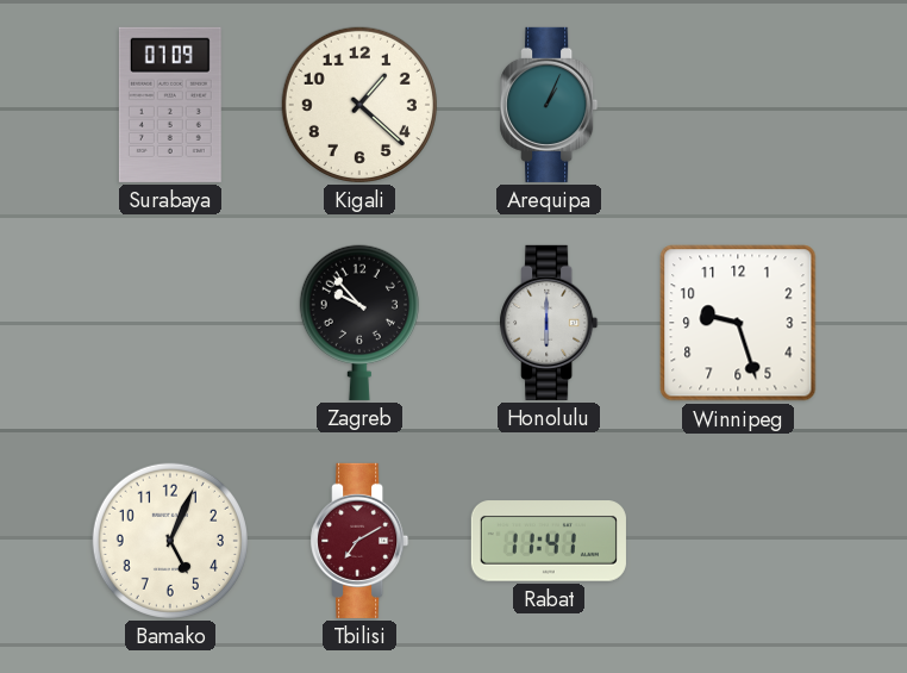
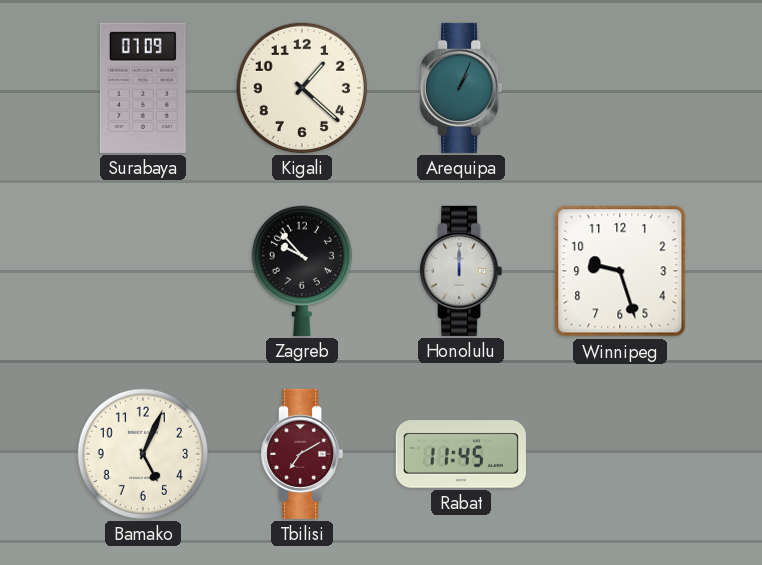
Honolulu: 6:00 -> 12:00 (461, 271)
Rabat: 11:41 -> 11:45 (461, 454)
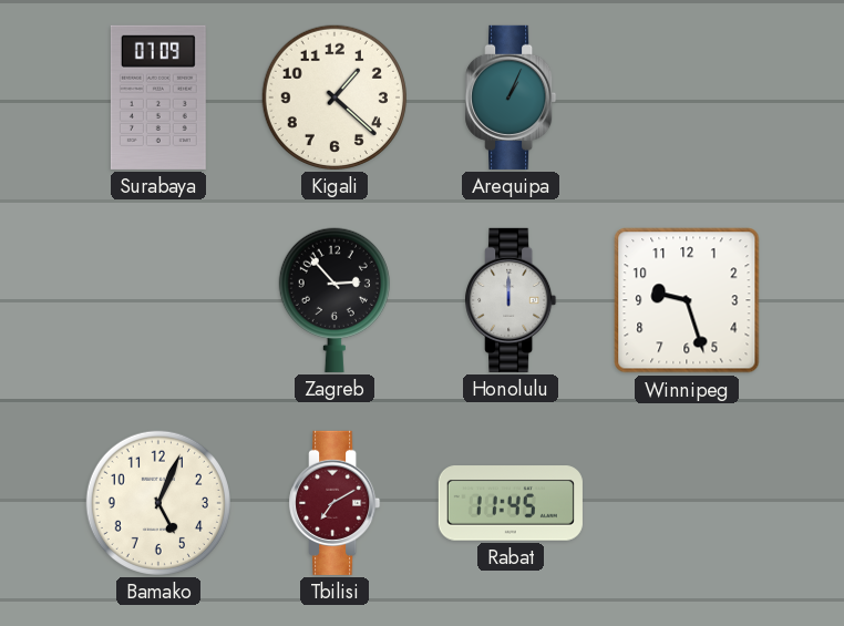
Zagreb: 9:53 -> 2:53 (334, 300)
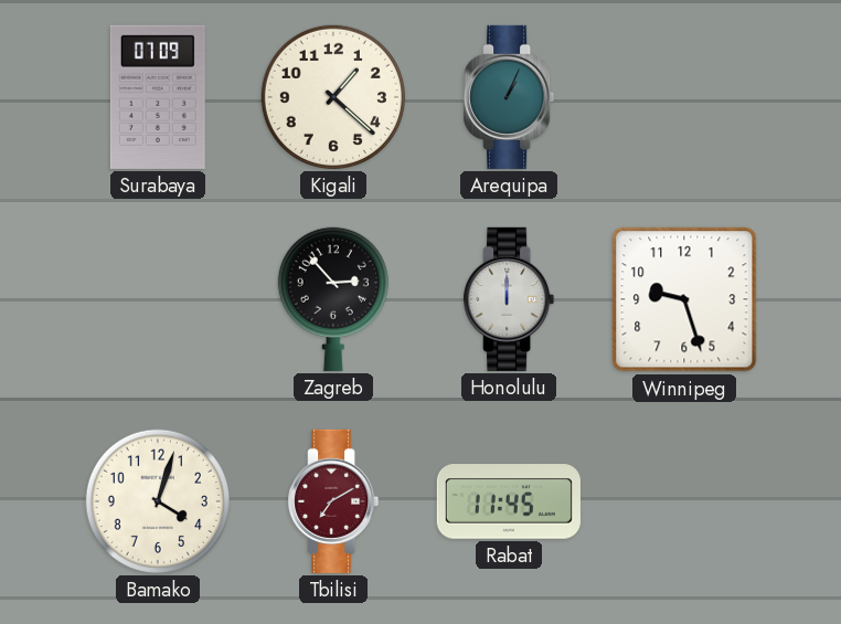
Bamako: 5:04 -> 4:03 (158, 501)
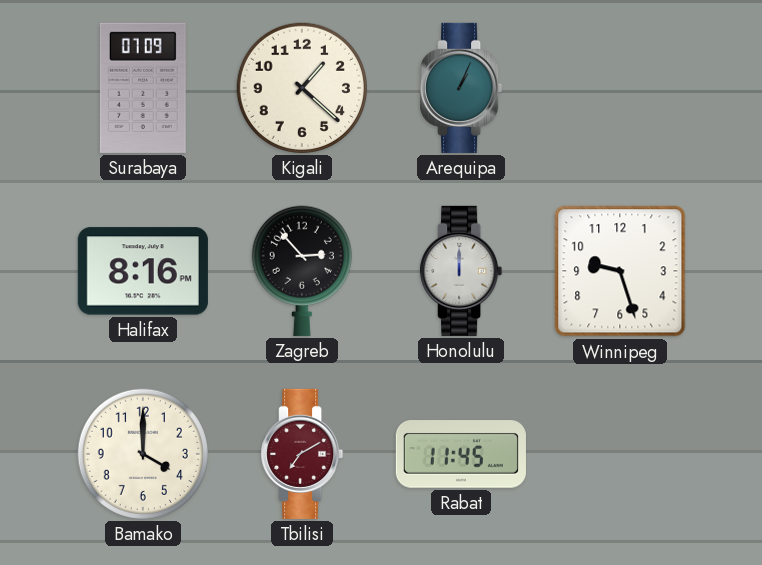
Halifax: none -> 8:16 (143, 271)
Bamako: 4:03 -> 4:00 (143, 454)
